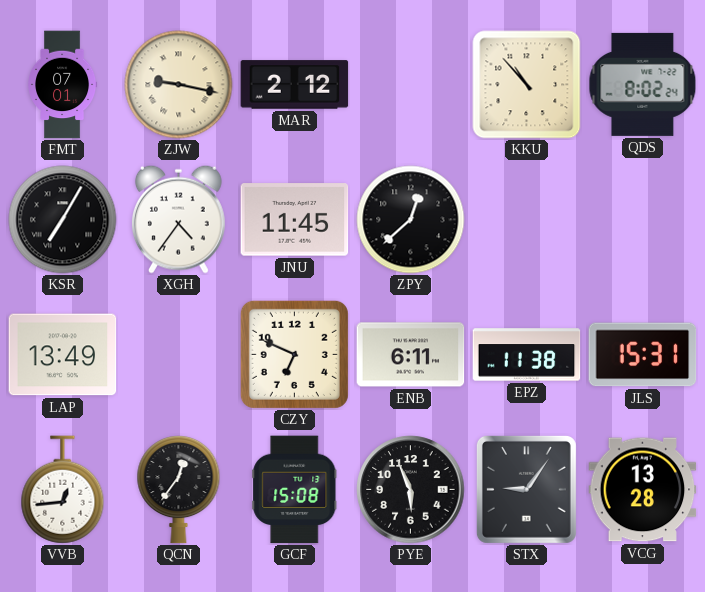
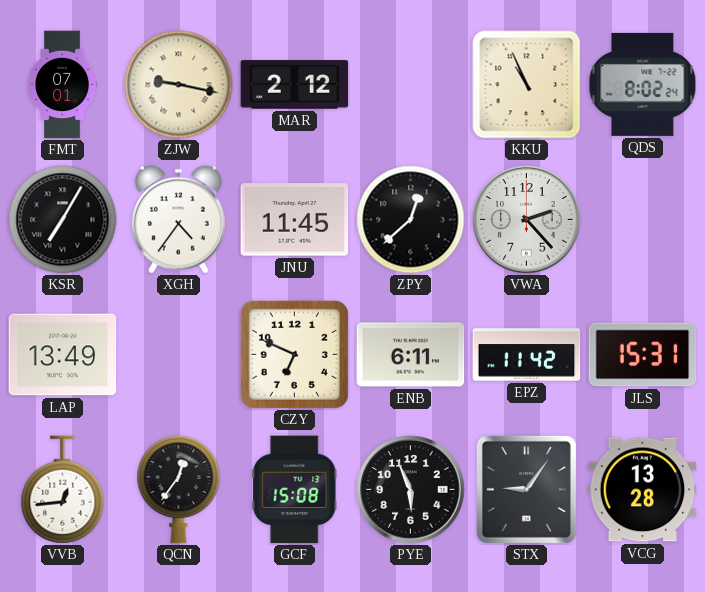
KKU: 10:53 -> 10:56 (527, 85)
VWA: none -> 2:23 (527, 220)
EPZ: 11:38 -> 11:42 (527, 355)
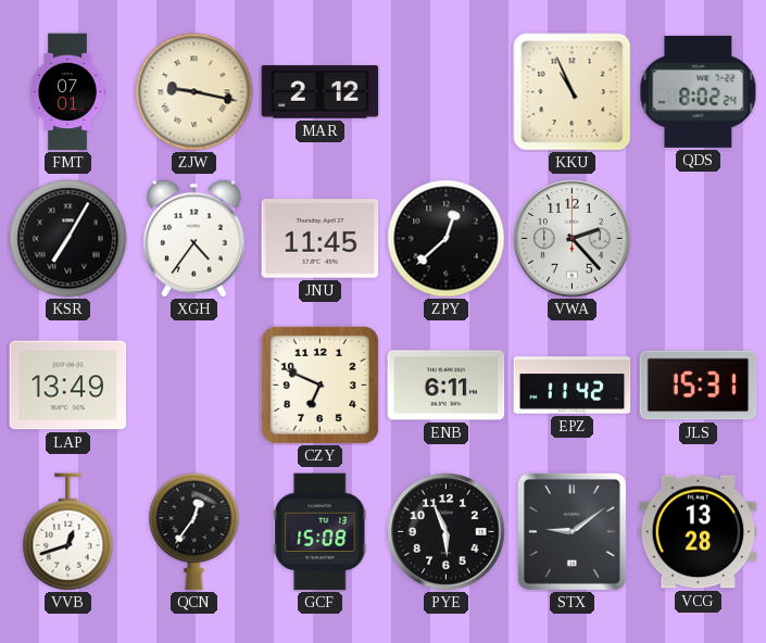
VVB: 12:44 -> 12:42 (68, 532)
STX: 9:06 -> 9:09 (572, 531)
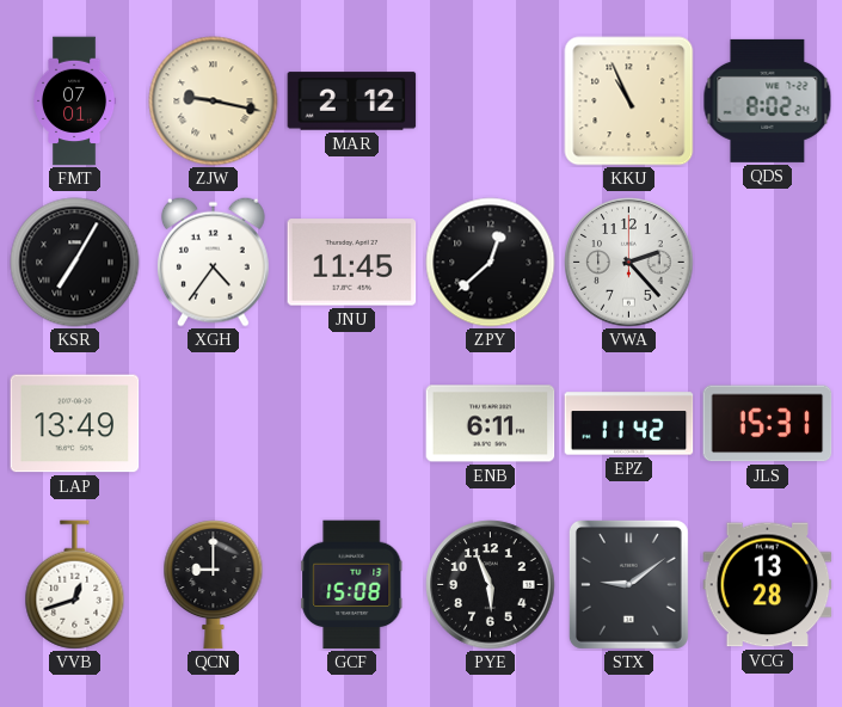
CZY: 6:49 -> none (319, 384)
QCN: 12:36 -> 9:00 (214, 585)
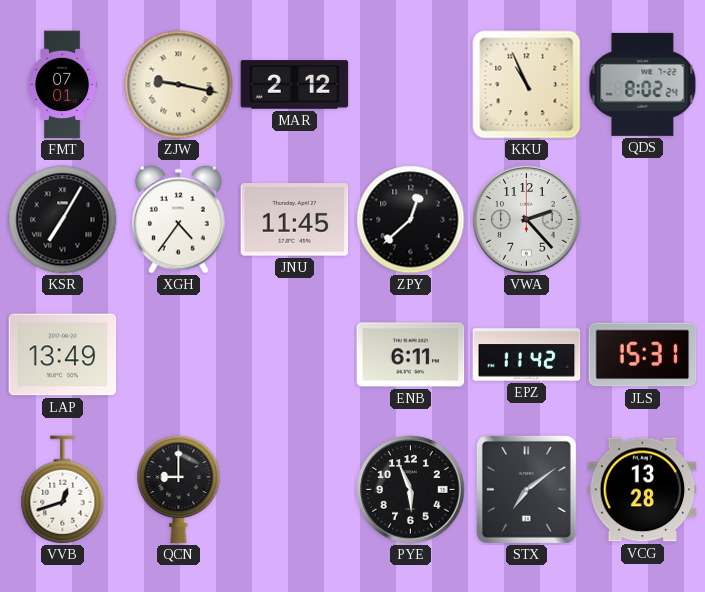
GCF: 15:08 -> none (352, 585)
STX: 9:09 -> 7:09 (526, 489)
